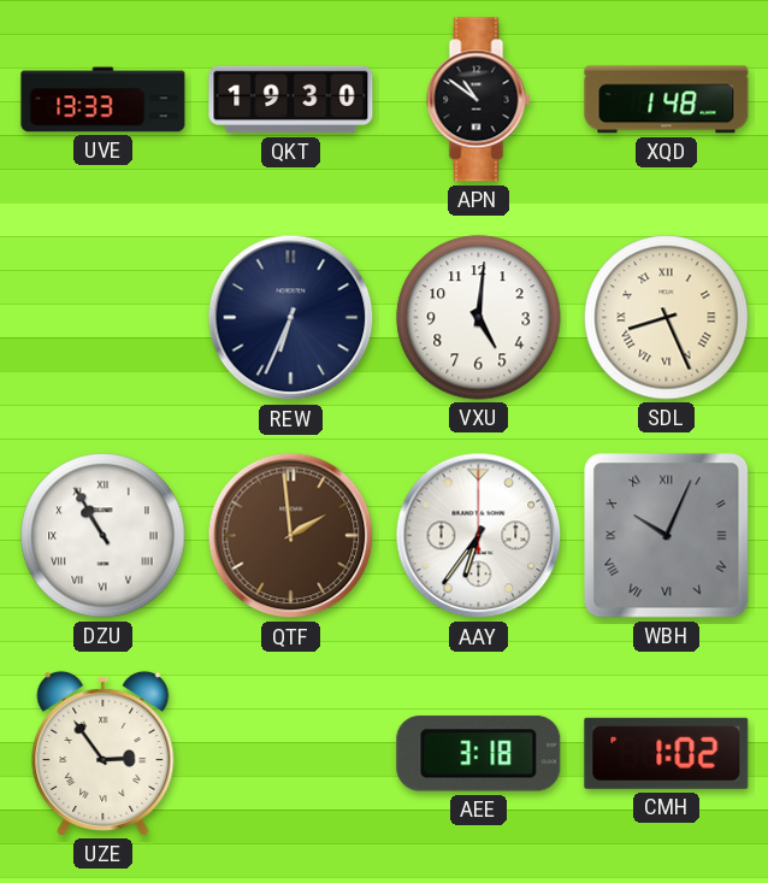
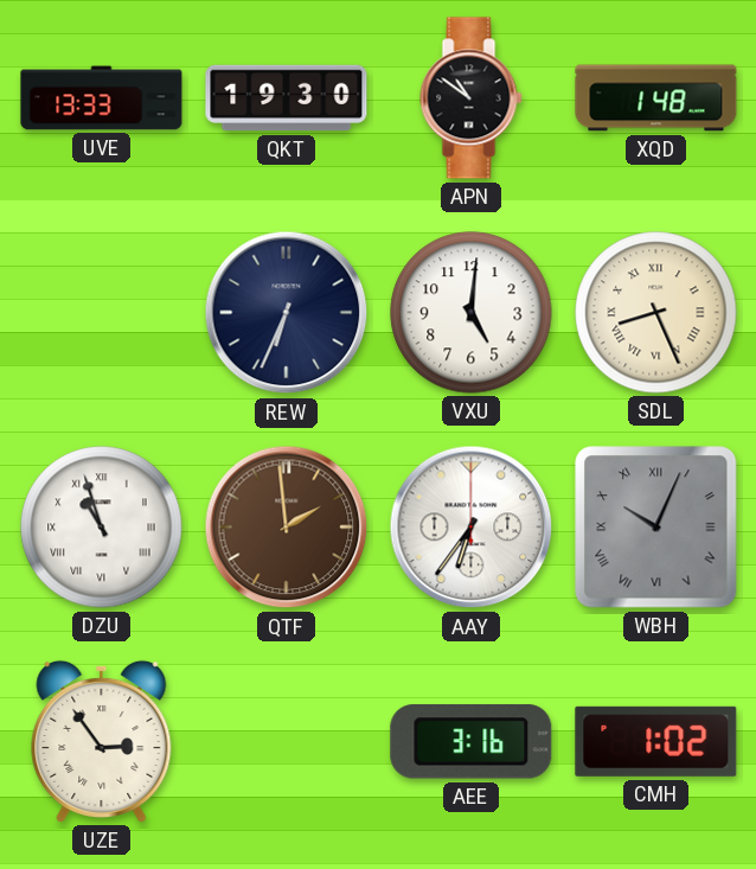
DZU: 10:55 -> 10:57 (102, 528)
AEE: 3:18 -> 3:16 (472, 742)
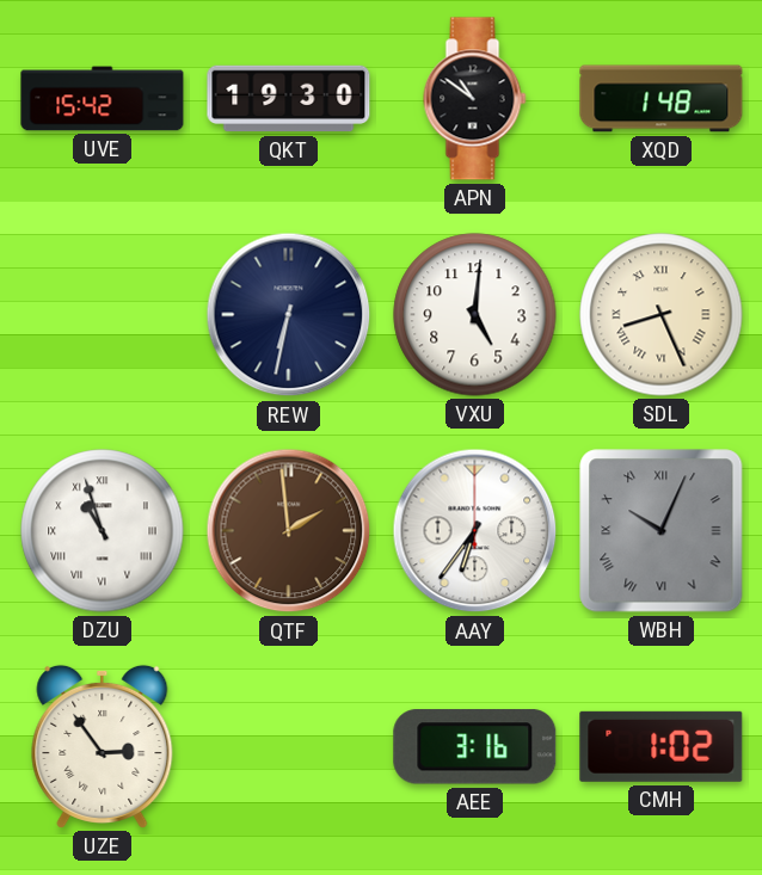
UVE: 13:33 -> 15:42 (103, 99)
REW: 6:34 -> 6:32 (289, 315)
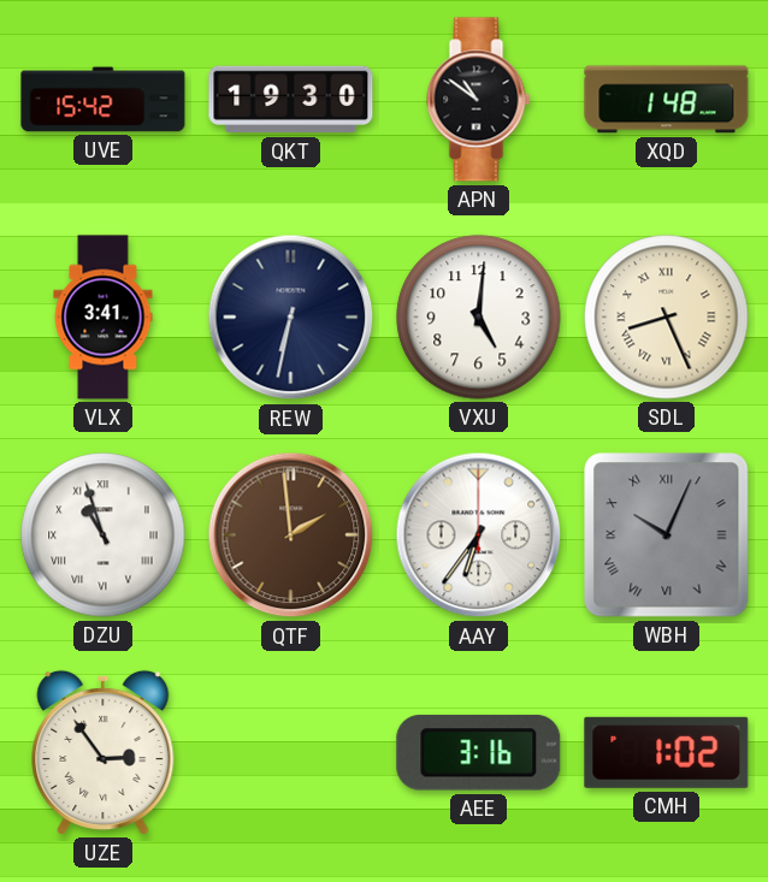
VLX: none -> 3:41 (104, 318)
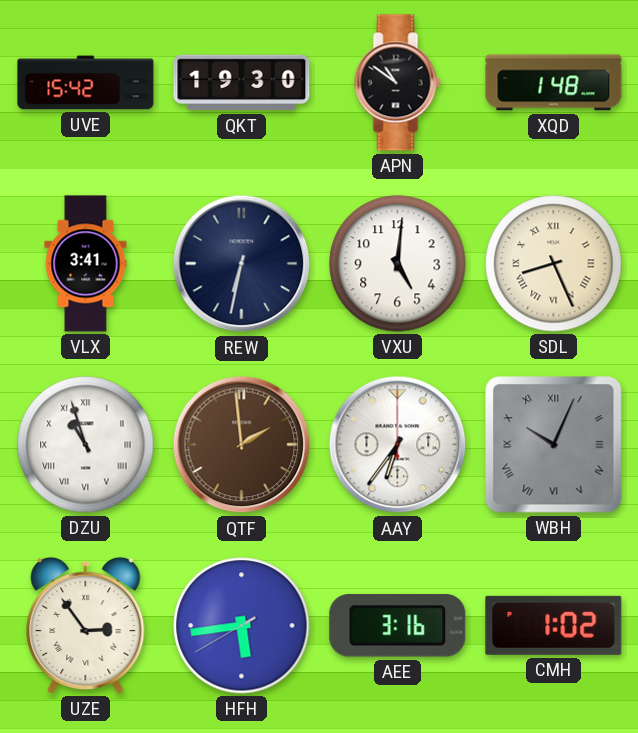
HFH: none -> 5:43 (242, 626)
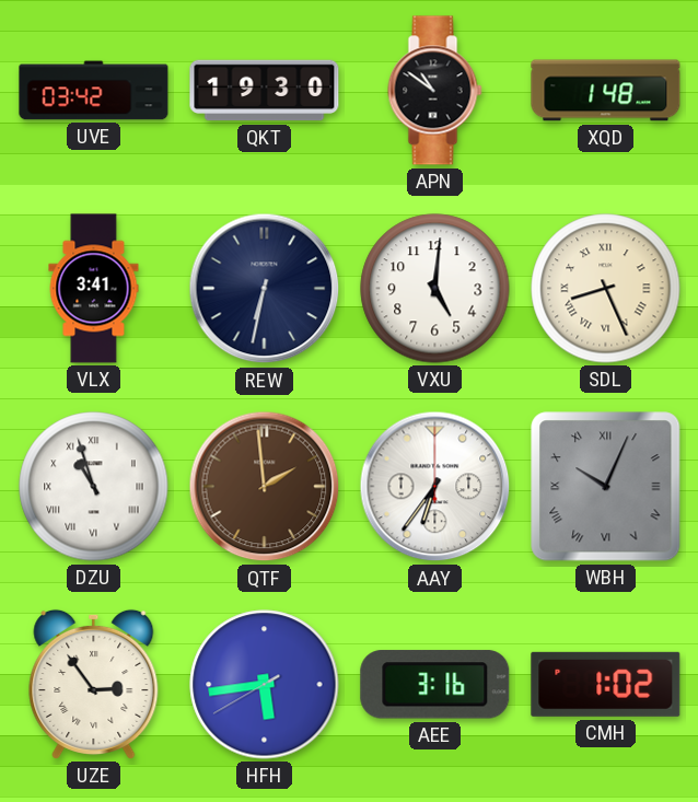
UVE: 15:42 -> 03:42 (94, 91)
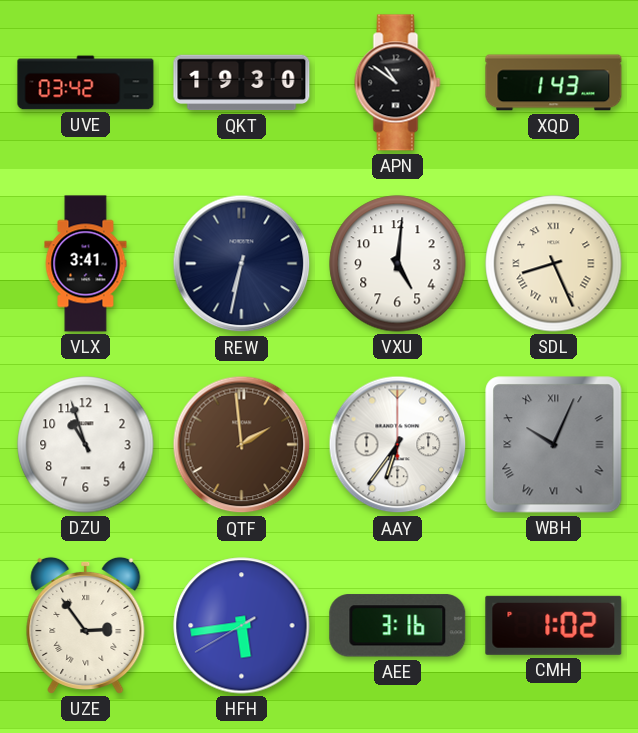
XQD: 1:48 -> 1:43 (554, 83)
DZU numerals: Roman -> Arabic (86, 445)
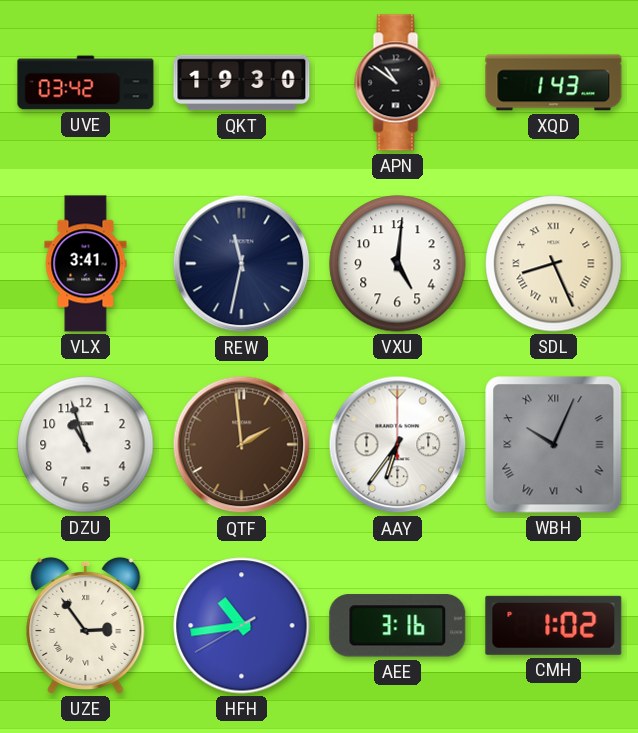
REW: 6:32 -> 11:32 (242, 264)
HFH: 5:43 -> 10:43 (242, 626)
